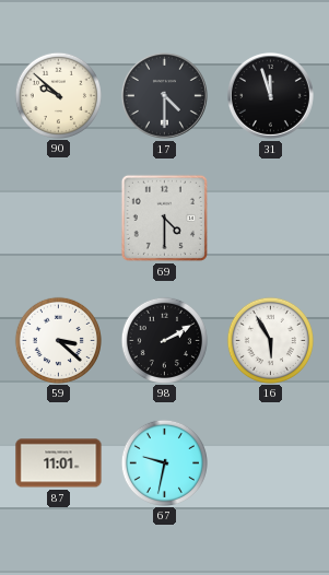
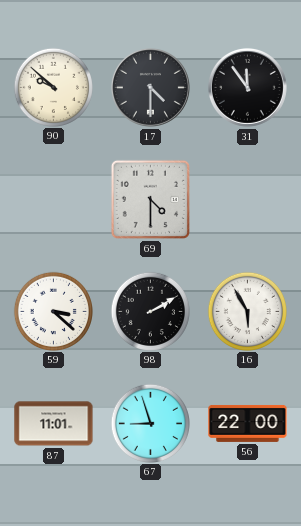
31: 11:57 -> 11:54 (247, 87)
67: 9:32 -> 8:57 (150, 423)
56: none -> 22:00 (248, 423)
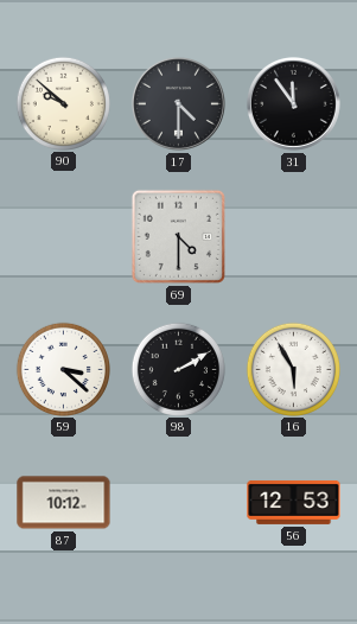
87: 11:01 -> 10:12 (64, 503)
67: 8:57 -> none (150, 423)
56: 22:00 -> 12:53 (294, 502)
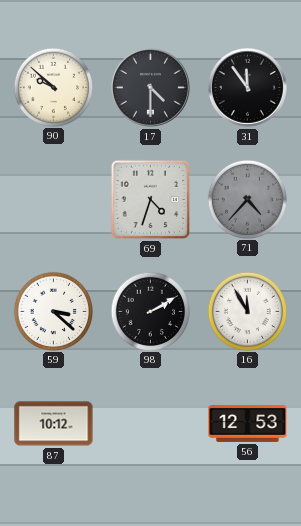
69: 4:30 -> 4:33 (150, 199)
71: none -> 4:37 (247, 199)
16: 5:55 -> 11:55 (247, 311)
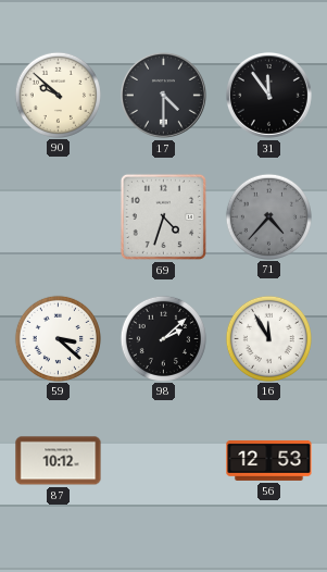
98: 2:10 -> 2:08 (163, 338)
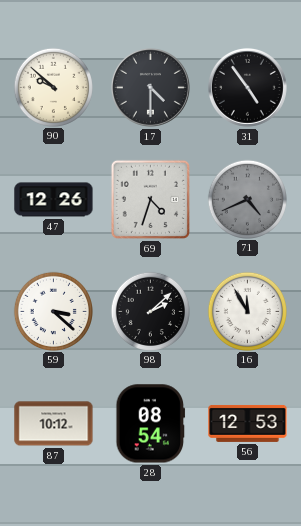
31: 11:54 -> 4:54 (247, 87)
47: none -> 12:26 (54, 200)
71: 4:37 -> 4:41 (247, 199)
28: none -> 08:54 (151, 424)
